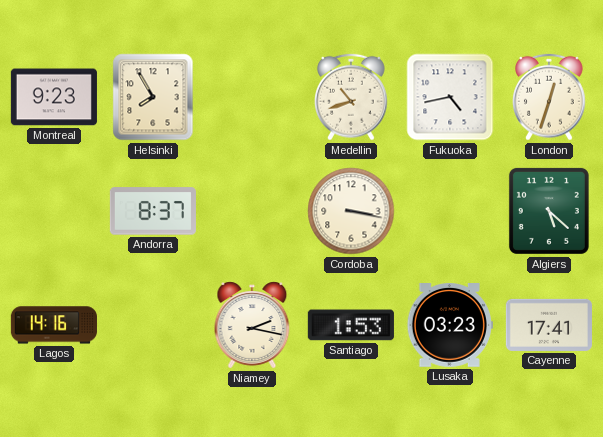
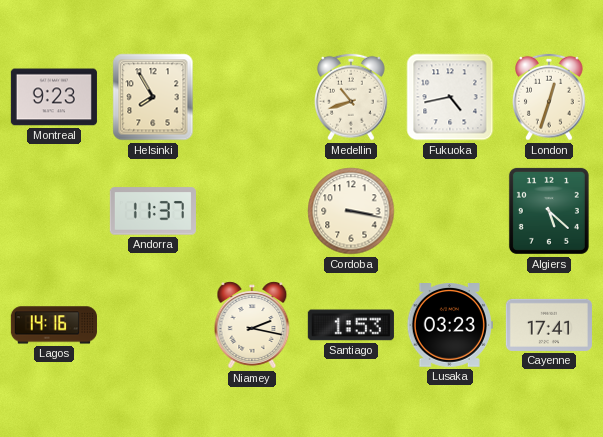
Andorra: 8:37 -> 11:37 (153, 211)
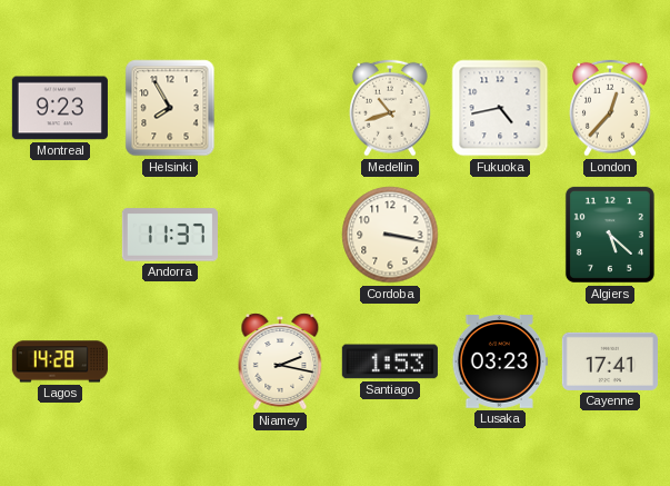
London: 12:33 -> 12:37 (611, 108)
Lagos: 14:16 -> 14:28 (60, 361)
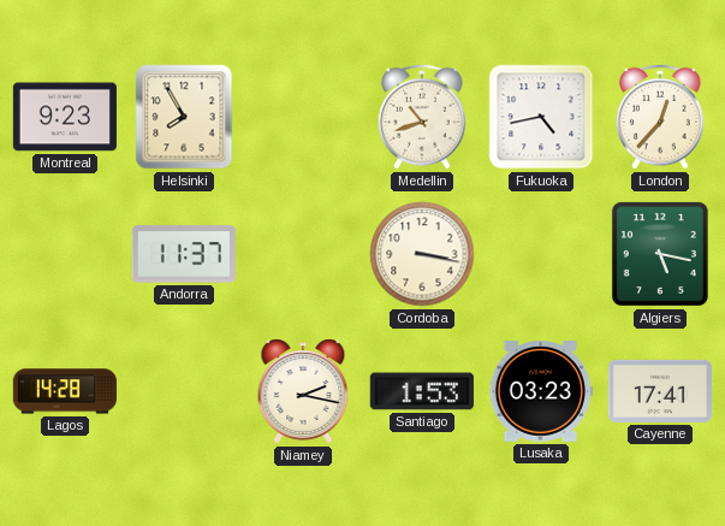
Algiers: 5:22 -> 5:17 (660, 254)
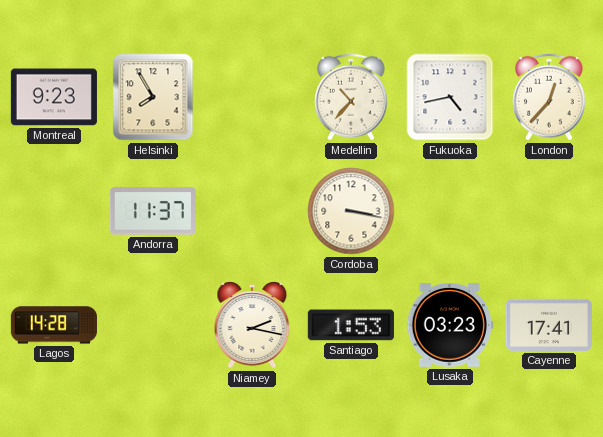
Medellin: 10:42 -> 10:37 (352, 97)
Algiers: 5:17 -> none (660, 254)
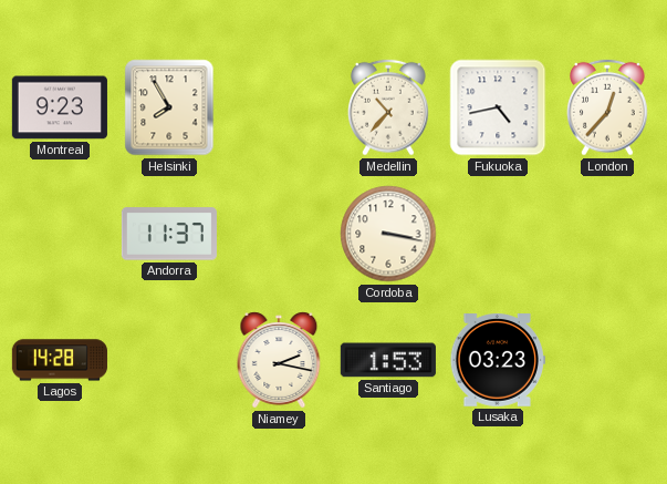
Cayenne: 17:41 -> none (549, 325)
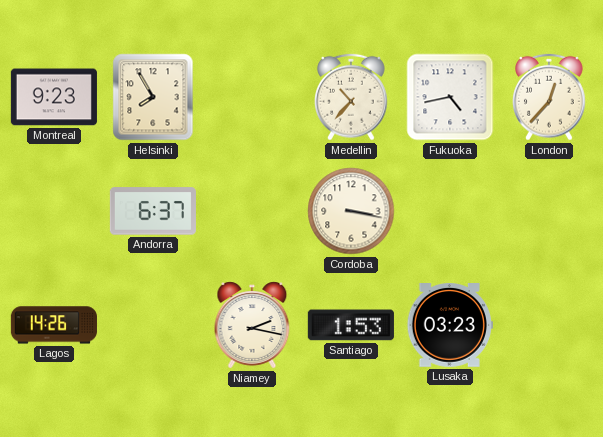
Andorra: 11:37 -> 6:37 (153, 211)
Lagos: 14:28 -> 14:26 (54, 325)
